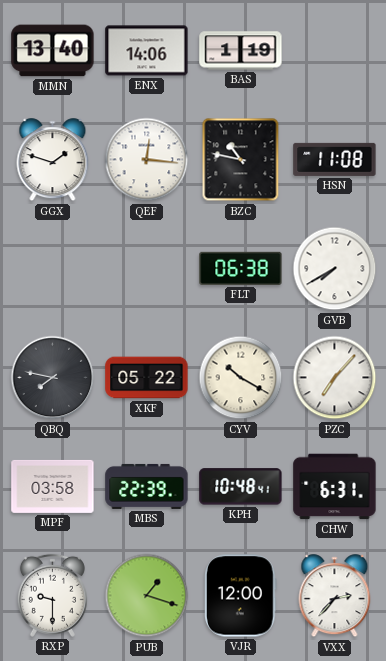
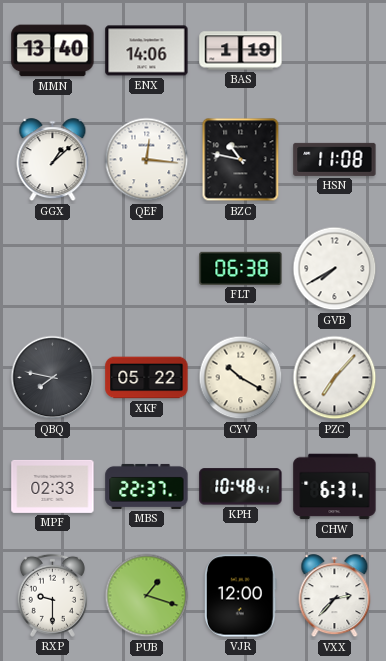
GGX: 1:48 -> 1:08 (53, 160)
MPF: 03:58 -> 02:33 (53, 486)
MBS: 22:39 -> 22:37 (147, 486)
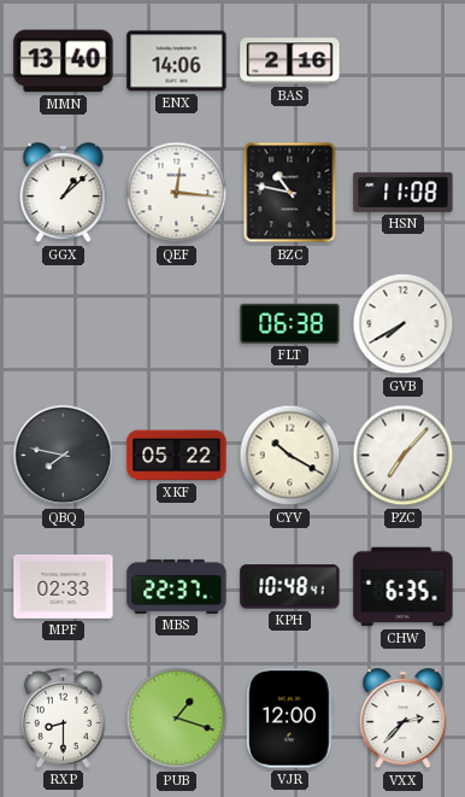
BAS: 1:19 -> 2:16 (290, 61)
CHW: 6:31 -> 6:35 (404, 587)
RXP: 9:30 -> 8:30 (63, 717)
